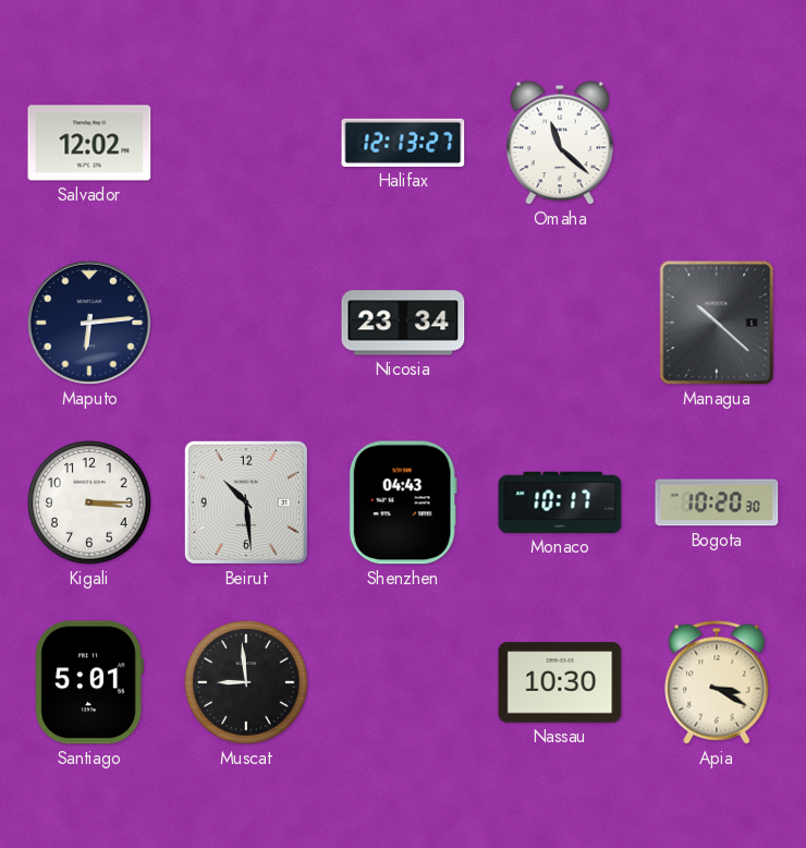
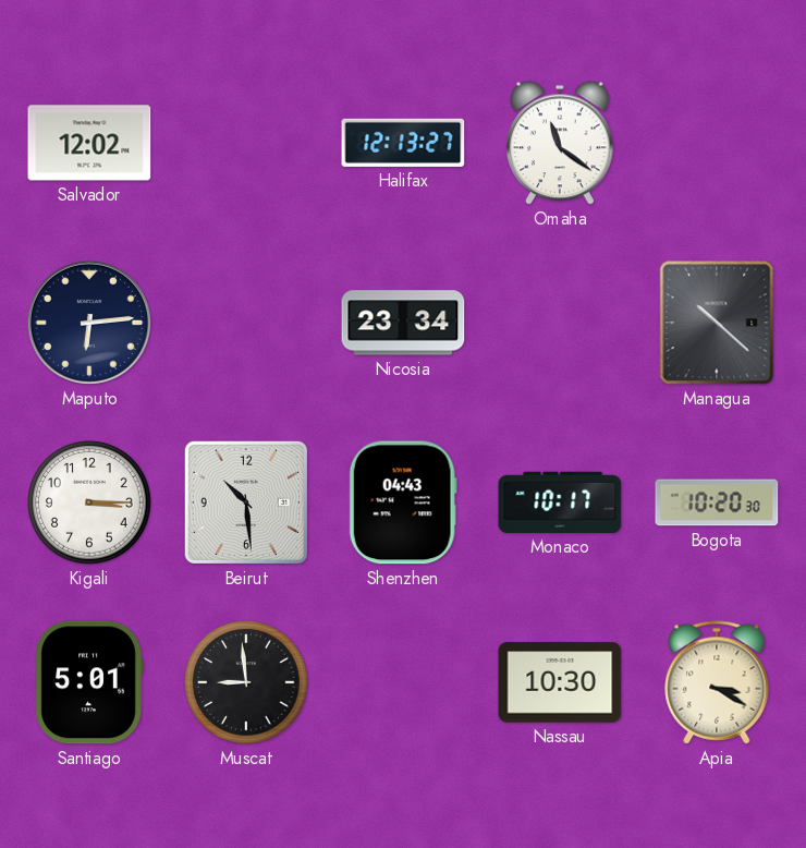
Omaha: 11:22 -> 11:21 (561, 143)
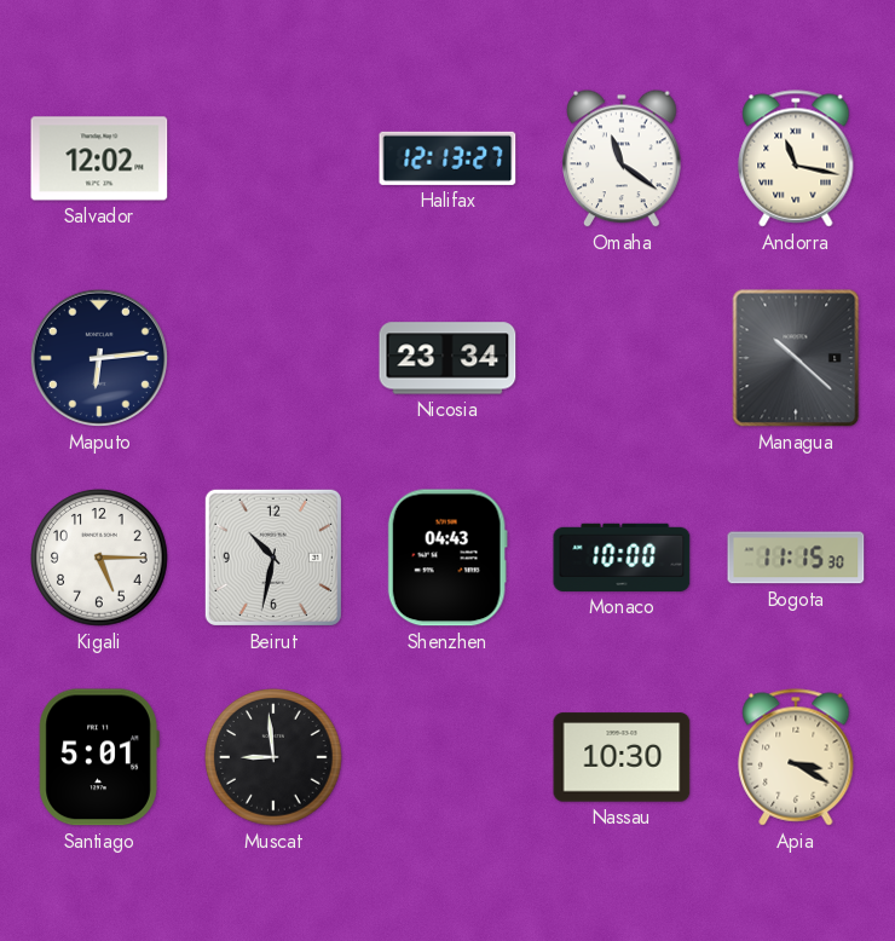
Andorra: none -> 11:17 (796, 158)
Kigali: 3:15 -> 5:15 (99, 558)
Beirut: 10:29 -> 10:32 (273, 558)
Monaco: 10:17 -> 10:00 (622, 558)
Bogota: 10:20 -> 11:15 (796, 558)
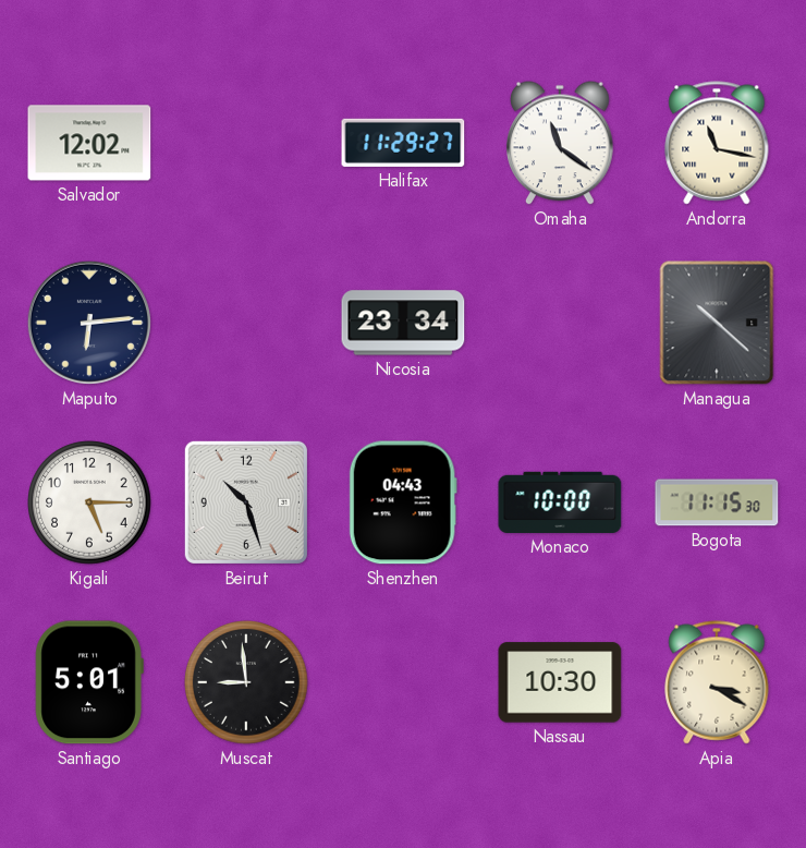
Halifax: 12:13 -> 11:29 (403, 143)
Beirut: 10:32 -> 10:27 (246, 502)
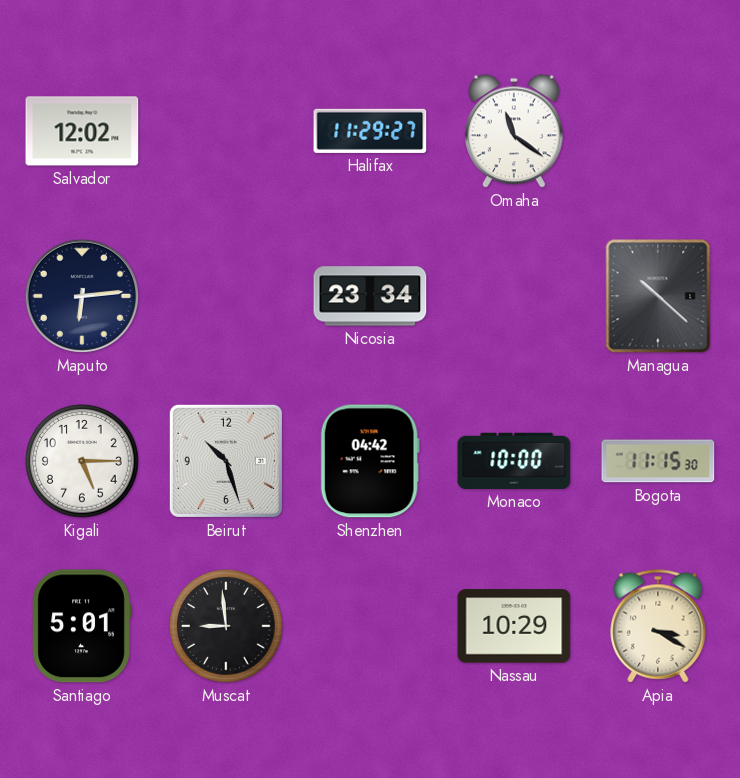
Andorra: 11:17 -> none (717, 143)
Shenzhen: 04:43 -> 04:42 (370, 461)
Nassau: 10:30 -> 10:29 (514, 626)
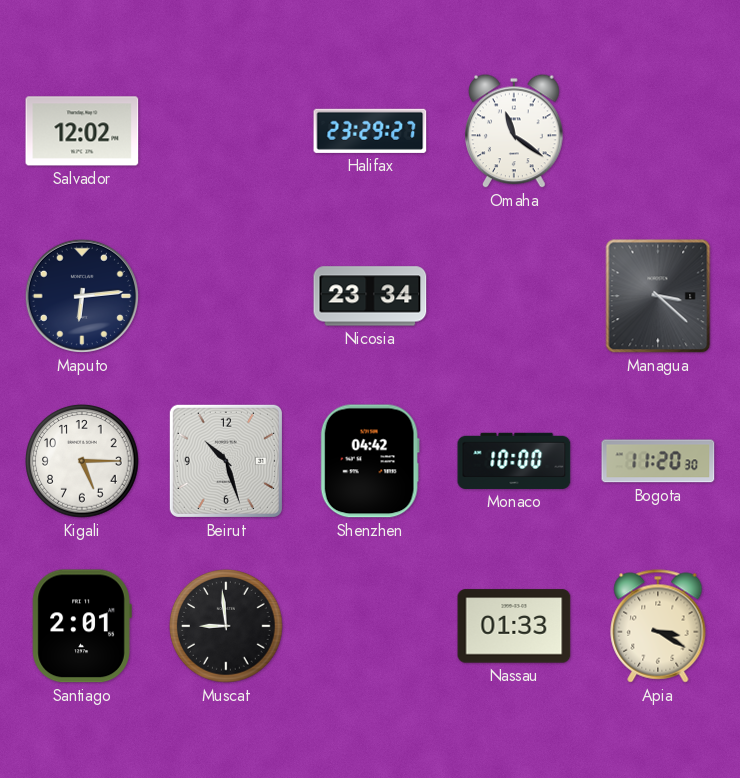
Halifax: 11:29 -> 23:29 (370, 131)
Managua: 10:22 -> 3:22 (658, 296)
Bogota: 11:15 -> 11:20 (658, 461)
Santiago: 5:01 -> 2:01 (82, 626)
Nassau: 10:29 -> 01:33 (514, 626)
